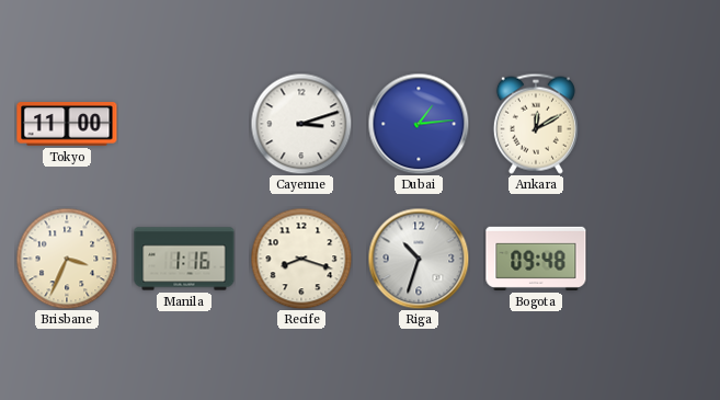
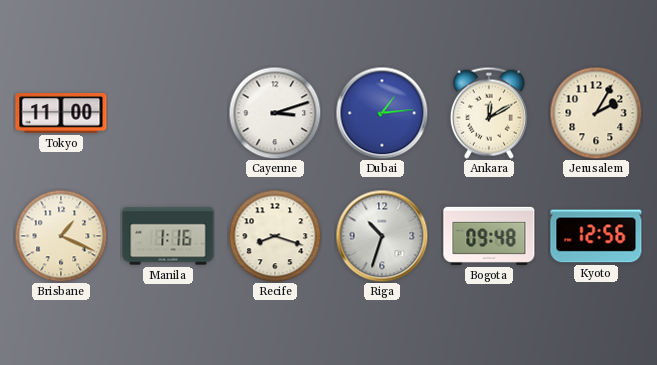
Jerusalem: none -> 2:05 (596, 113)
Brisbane: 3:34 -> 1:19 (61, 236)
Kyoto: none -> 12:56 (596, 236)
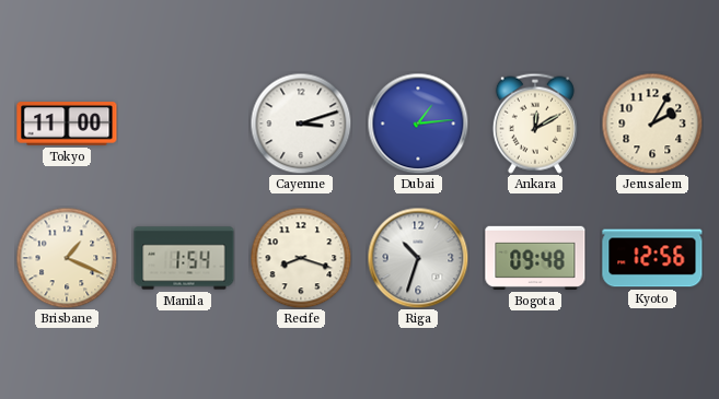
Manila: 1:16 -> 1:54 (184, 258)
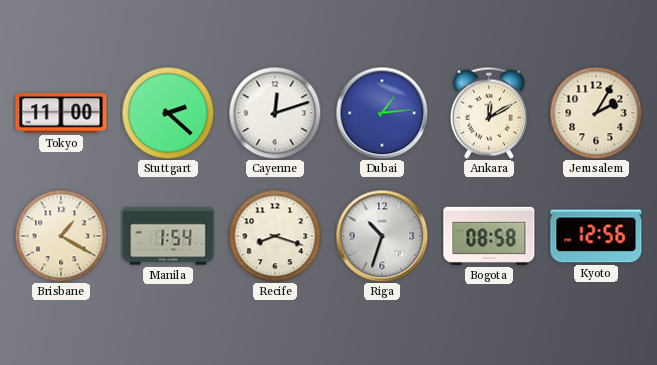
Stuttgart: none -> 2:22 (168, 113)
Cayenne: 3:12 -> 12:12 (275, 113)
Brisbane: 1:19 -> 1:20 (61, 236)
Bogota: 09:48 -> 08:58 (489, 236)
